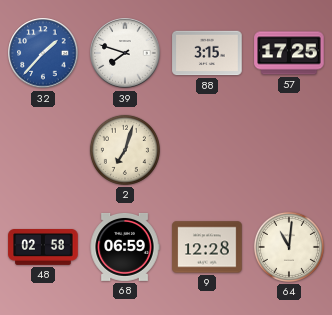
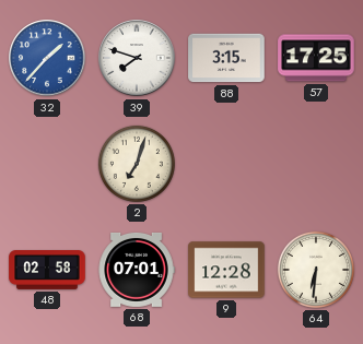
68: 06:59 -> 07:01 (137, 270)
64: 11:01 -> 6:31 (316, 270)
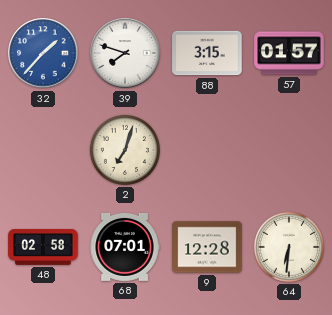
57: 17:25 -> 01:57 (289, 53)
